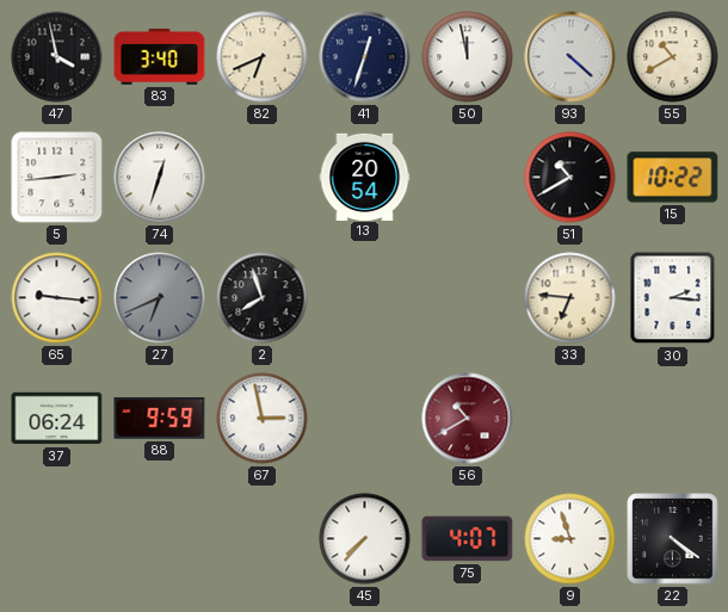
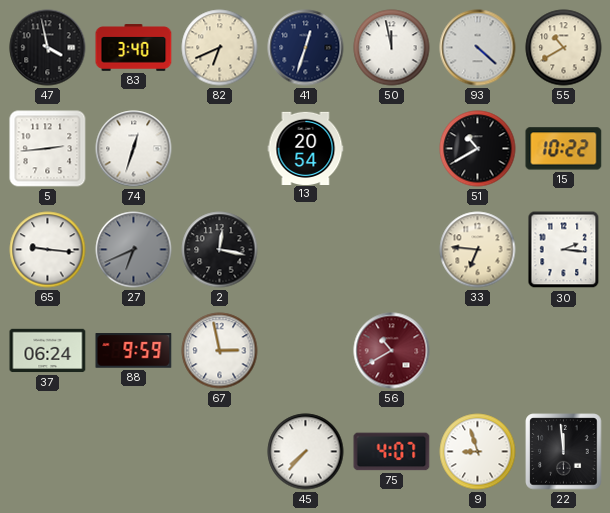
2: 7:57 -> 12:17 (220, 250)
22: 4:21 -> 11:59 (564, 452)
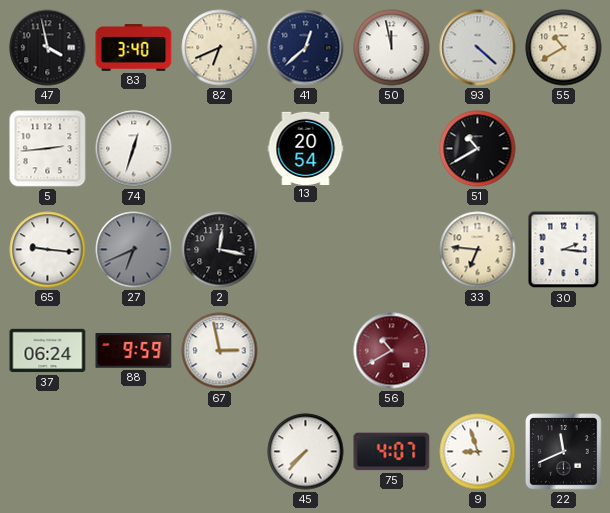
41: 12:33 -> 12:38 (306, 48)
15: 10:22 -> none (564, 149)
22: 11:59 -> 11:41 (564, 452)
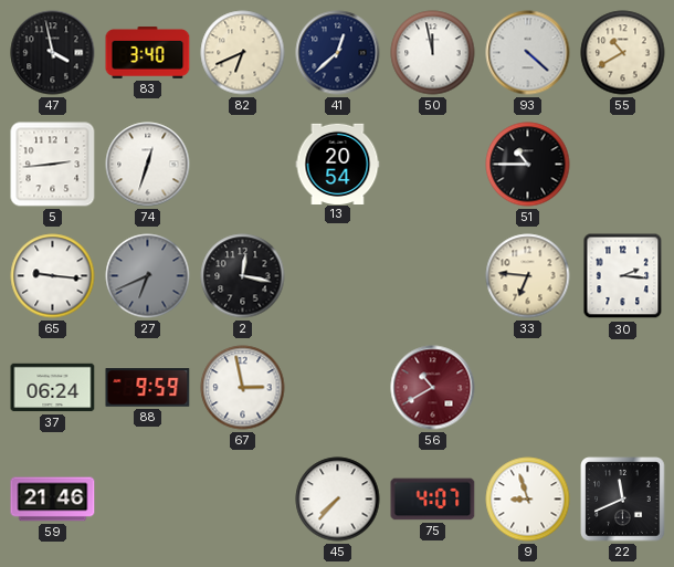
51: 10:40 -> 10:45 (528, 165)
59: none -> 21:46 (53, 500)
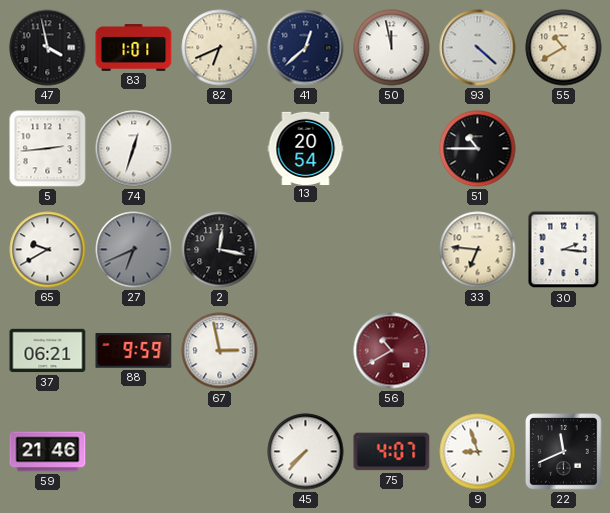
83: 3:40 -> 1:01 (134, 48)
65: 9:16 -> 9:40 (48, 250)
37: 06:24 -> 06:21 (48, 351)
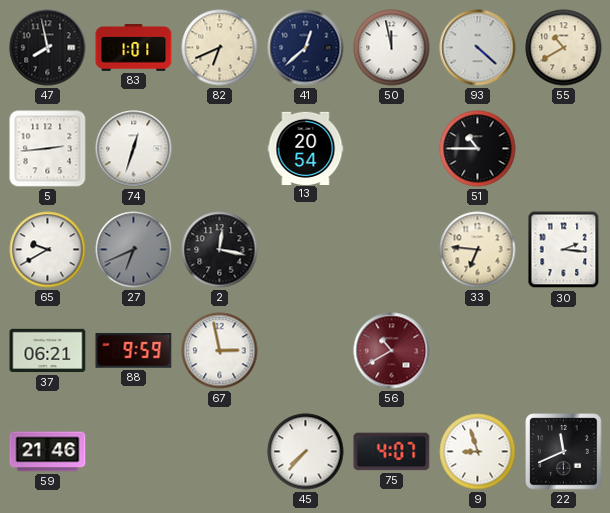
47: 3:58 -> 7:58 (48, 48)
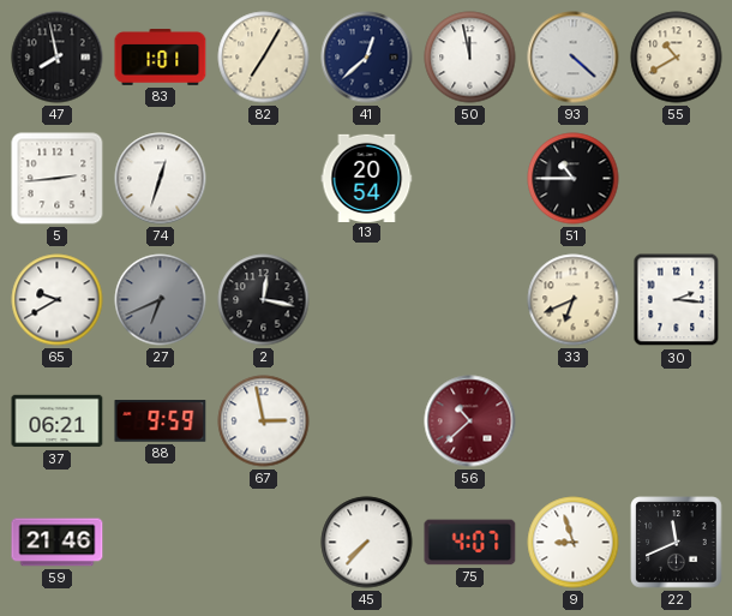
82: 6:41 -> 7:05 (264, 58)
33: 6:46 -> 6:41 (574, 300)
56: 10:40 -> 10:38 (470, 421)
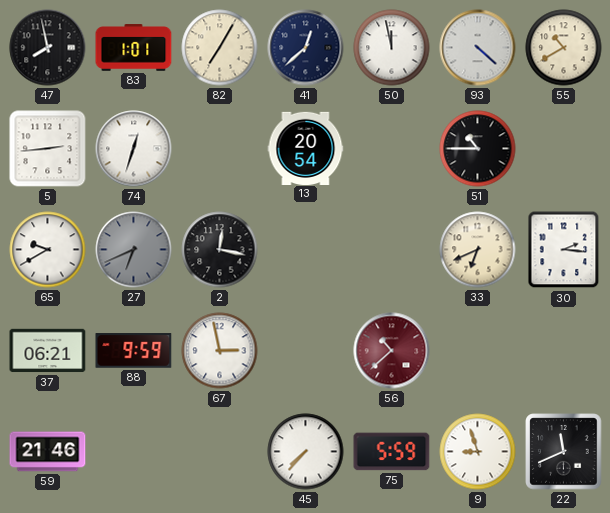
75: 4:07 -> 5:59 (392, 452)
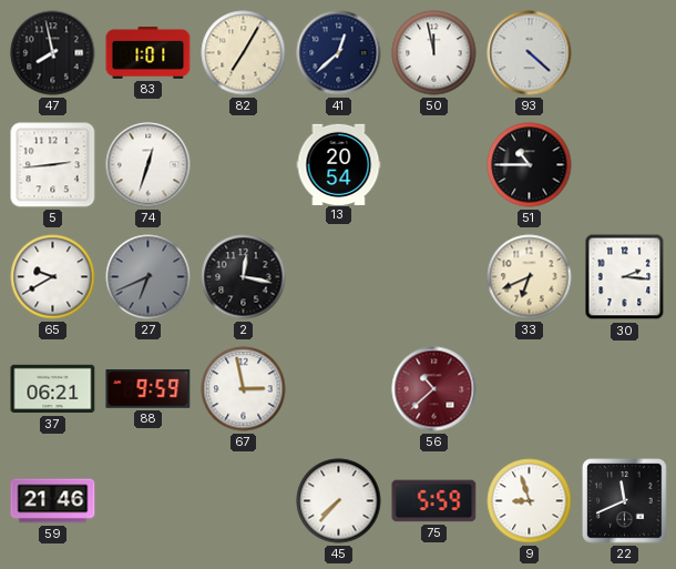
55: 10:40 -> none (564, 48)
